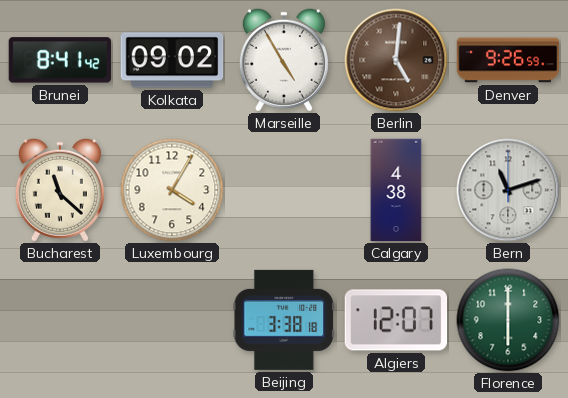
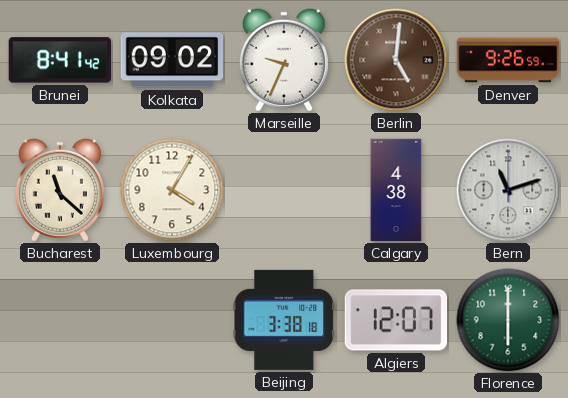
Marseille: 4:55 -> 9:34 (284, 60)
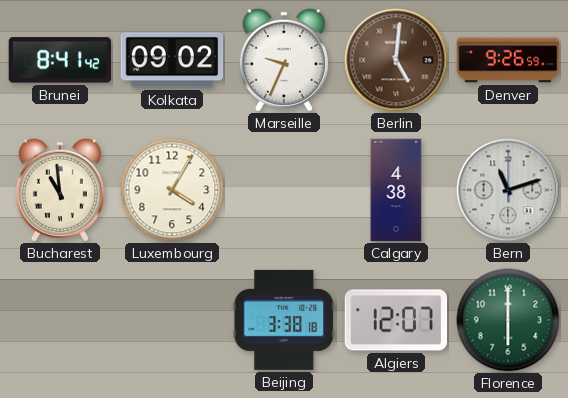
Bucharest: 11:22 -> 10:59 (60, 190)
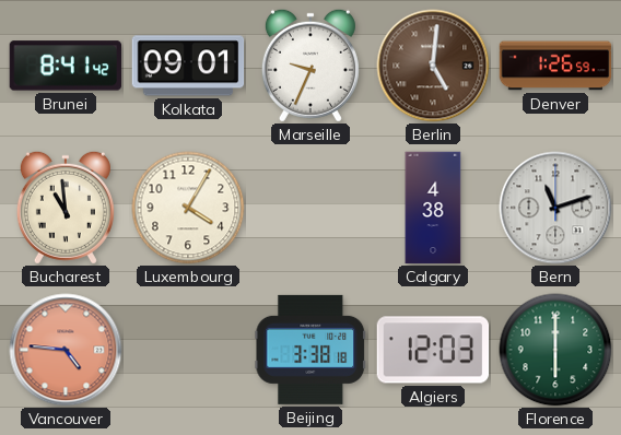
Kolkata: 09:02 -> 09:01 (188, 66)
Denver: 9:26 -> 1:26 (555, 66)
Vancouver: none -> 4:46 (66, 350)
Algiers: 12:07 -> 12:03 (433, 350)
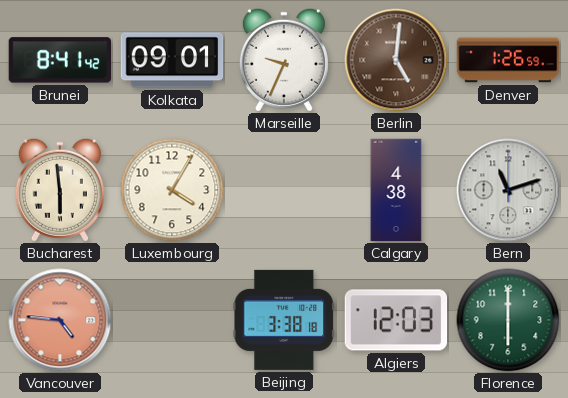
Bucharest: 10:59 -> 5:59 (60, 190)
